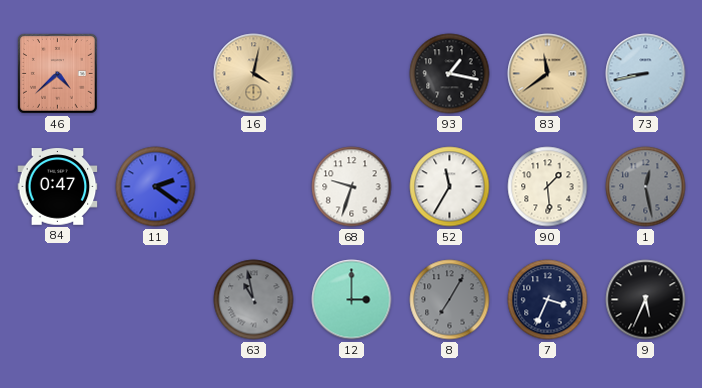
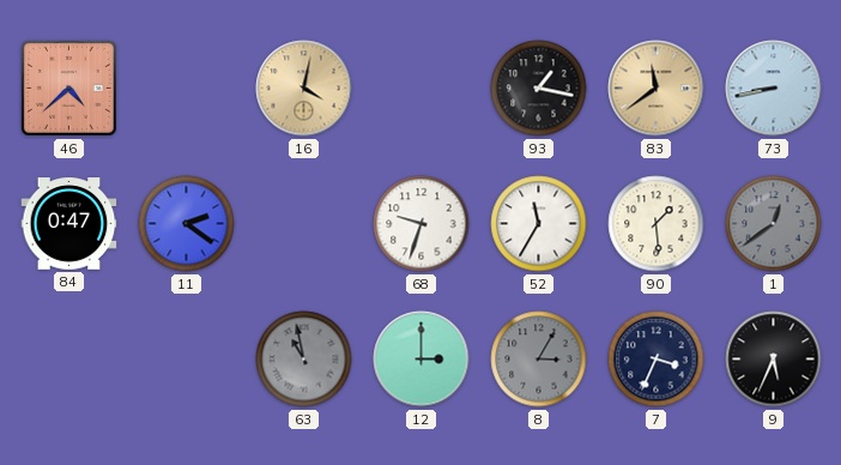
1: 12:28 -> 12:39 (774, 224)
8: 7:05 -> 3:05 (539, 360)
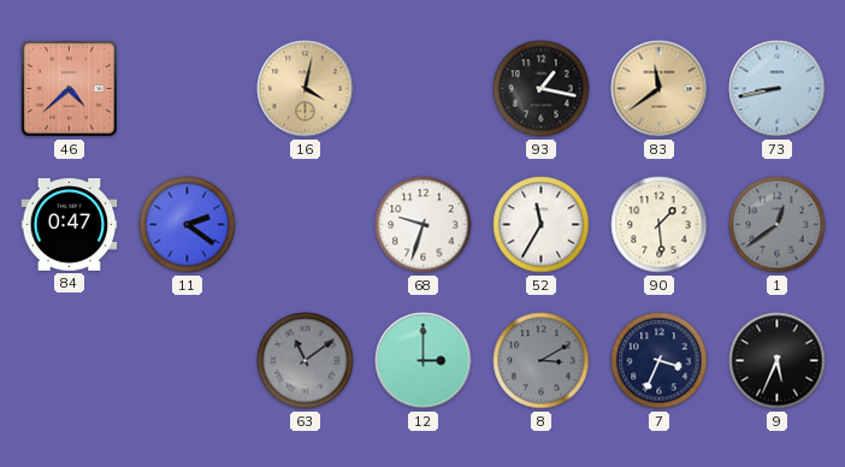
63: 10:58 -> 11:09 (306, 361)
8: 3:05 -> 3:10 (542, 361)
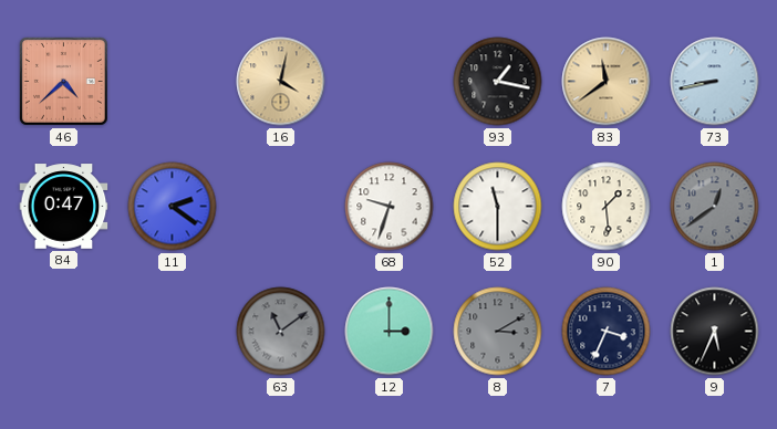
52: 11:35 -> 11:30 (498, 207)
